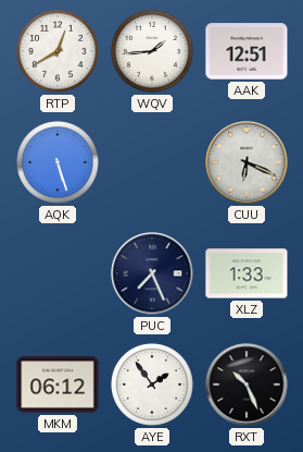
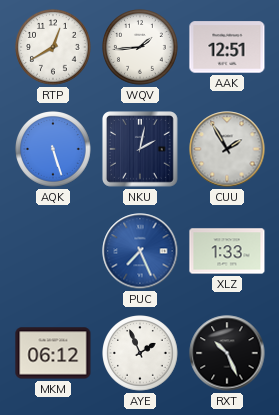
NKU: none -> 2:02 (141, 150)
CUU: 6:19 -> 1:55 (227, 149)
PUC dial: navy -> blue (140, 251)
AYE: 1:54 -> 1:56 (140, 353)
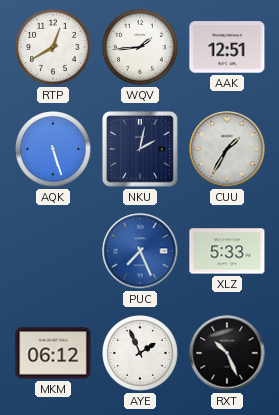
CUU: 1:55 -> 1:35 (227, 149)
XLZ: 1:33 -> 5:33 (227, 251)
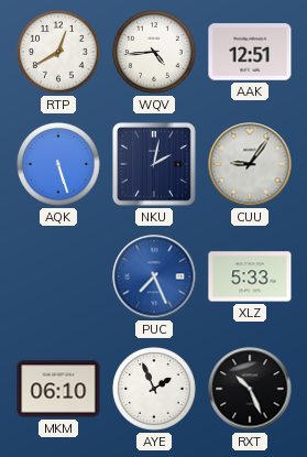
WQV: 1:44 -> 4:44 (154, 52)
CUU: 1:35 -> 9:06 (250, 164)
MKM: 06:12 -> 06:10 (58, 389)
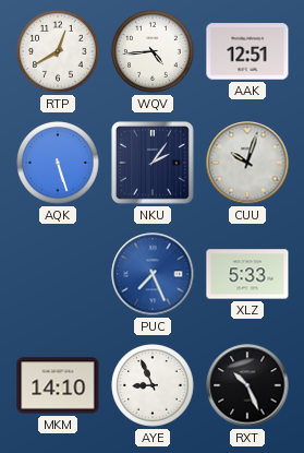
NKU: 2:02 -> 2:06 (154, 164)
CUU: 9:06 -> 10:03 (247, 163)
MKM: 06:10 -> 14:10 (58, 385)
AYE: 1:56 -> 8:56 (153, 385)
